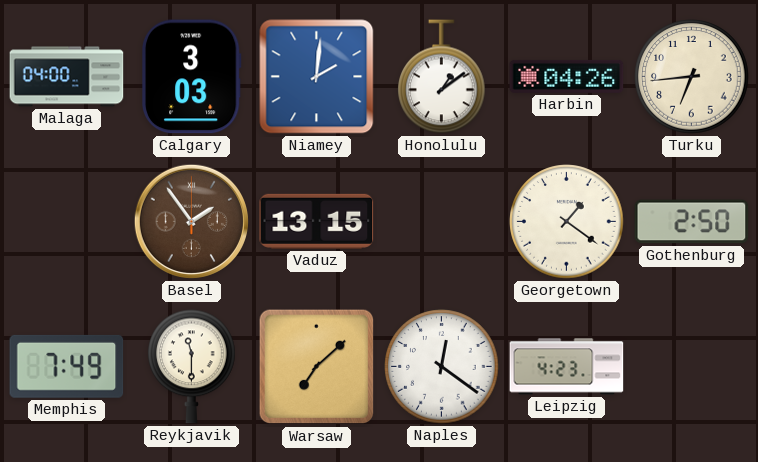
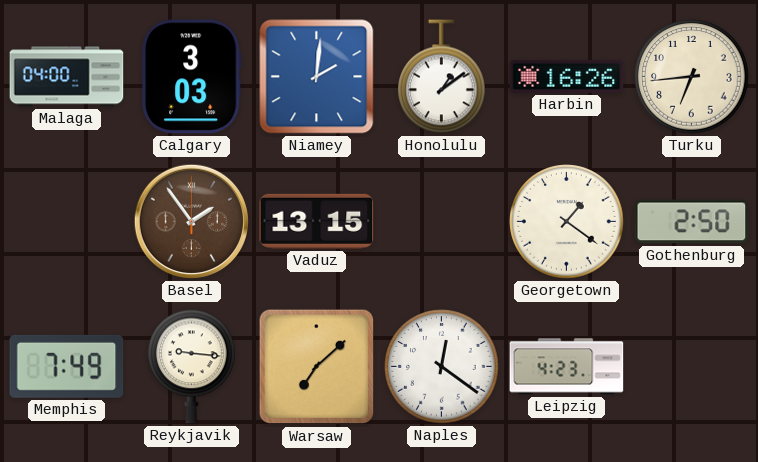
Harbin: 04:26 -> 16:26 (567, 76)
Reykjavik: 11:30 -> 9:16 (192, 367)
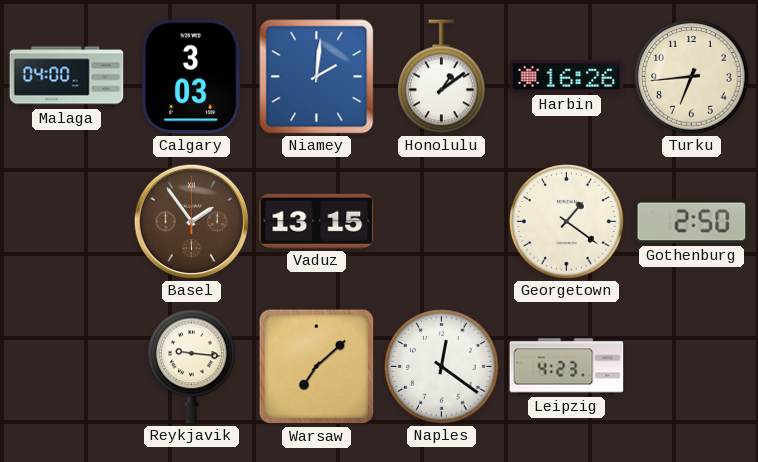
Memphis: 7:49 -> none (67, 366)
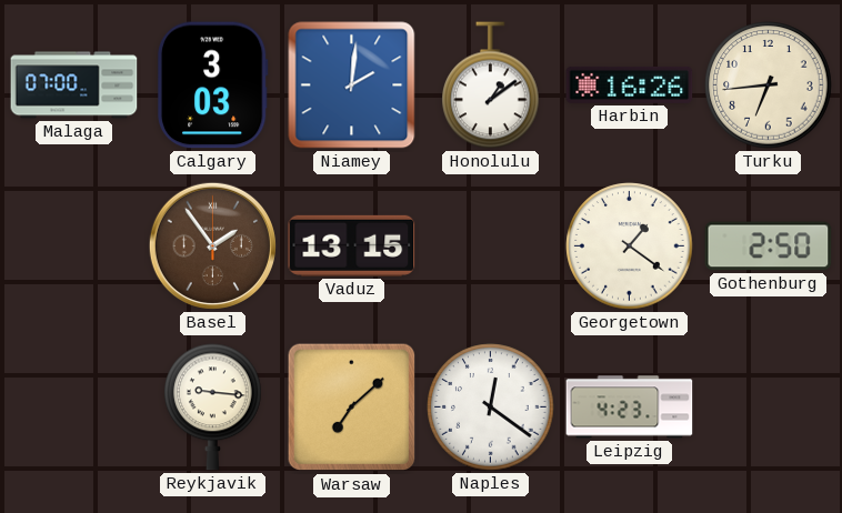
Malaga: 04:00 -> 07:00 (74, 85)
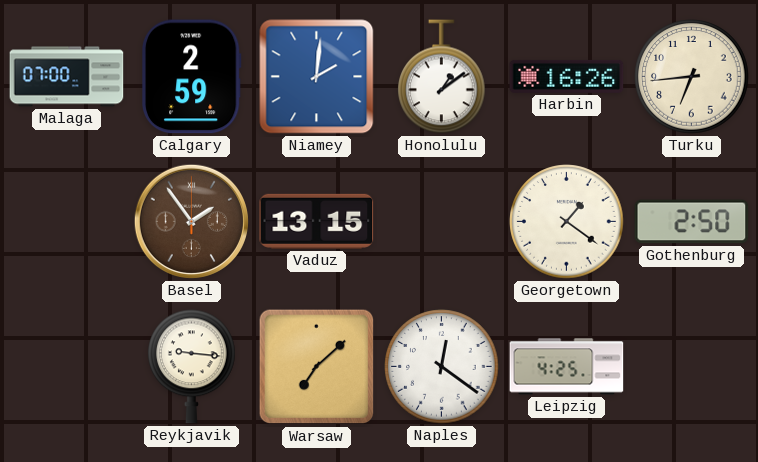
Calgary: 3:03 -> 2:59 (191, 77)
Leipzig: 4:23 -> 4:25 (567, 367)
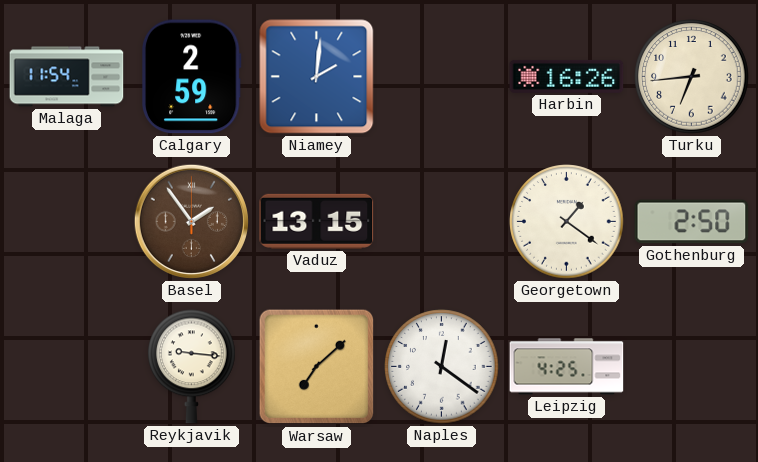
Malaga: 07:00 -> 11:54 (67, 77)
Honolulu: 1:09 -> none (442, 77)
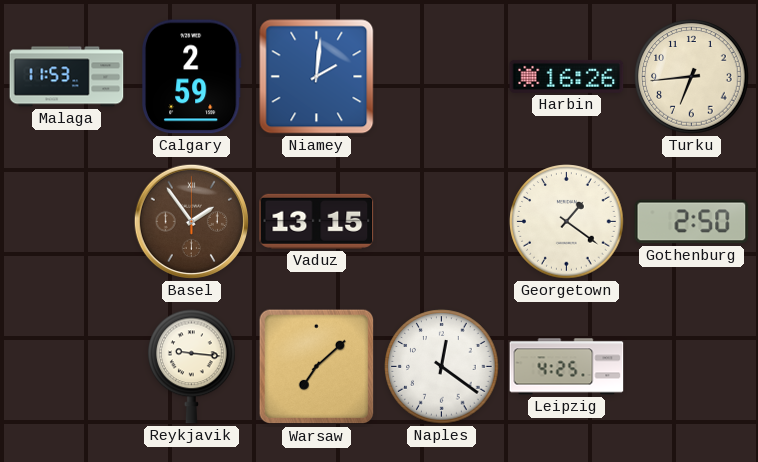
Malaga: 11:54 -> 11:53 (67, 77)
